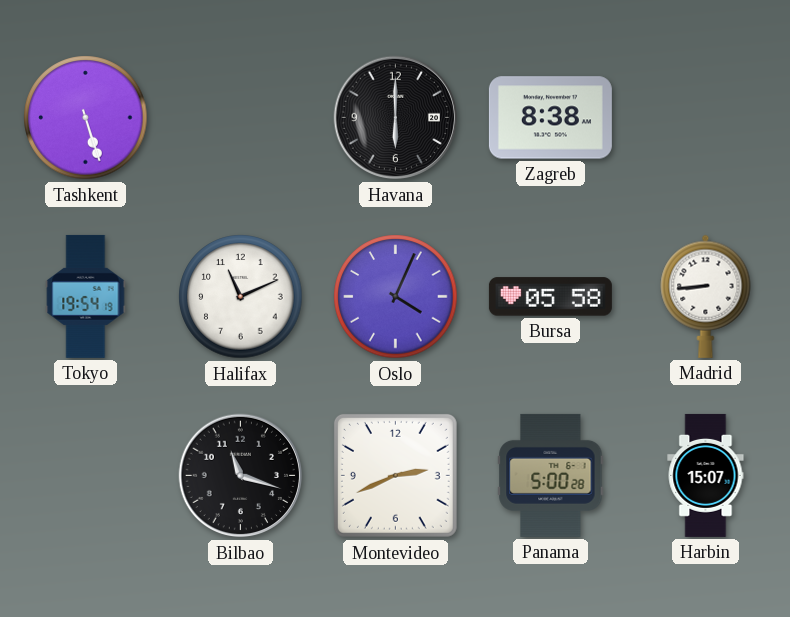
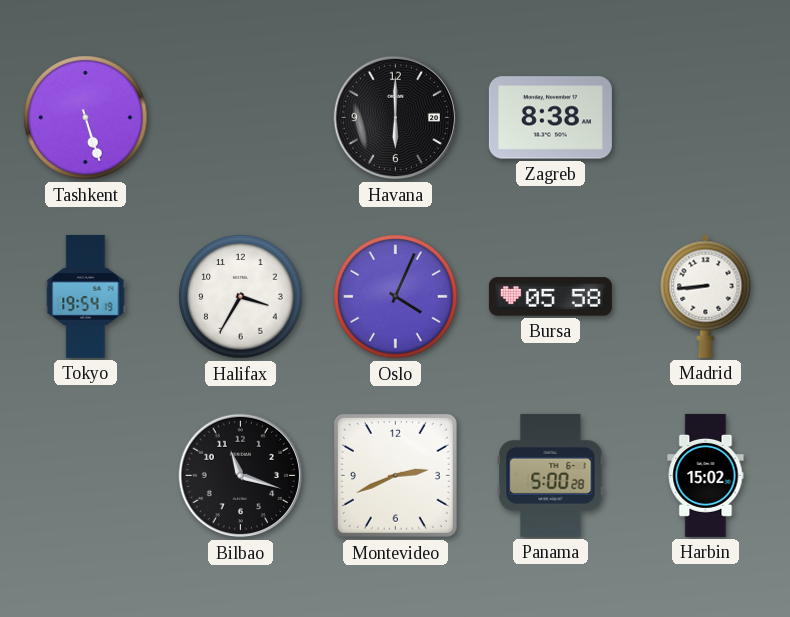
Halifax: 11:11 -> 3:35 (241, 297)
Harbin: 15:07 -> 15:02 (706, 475)
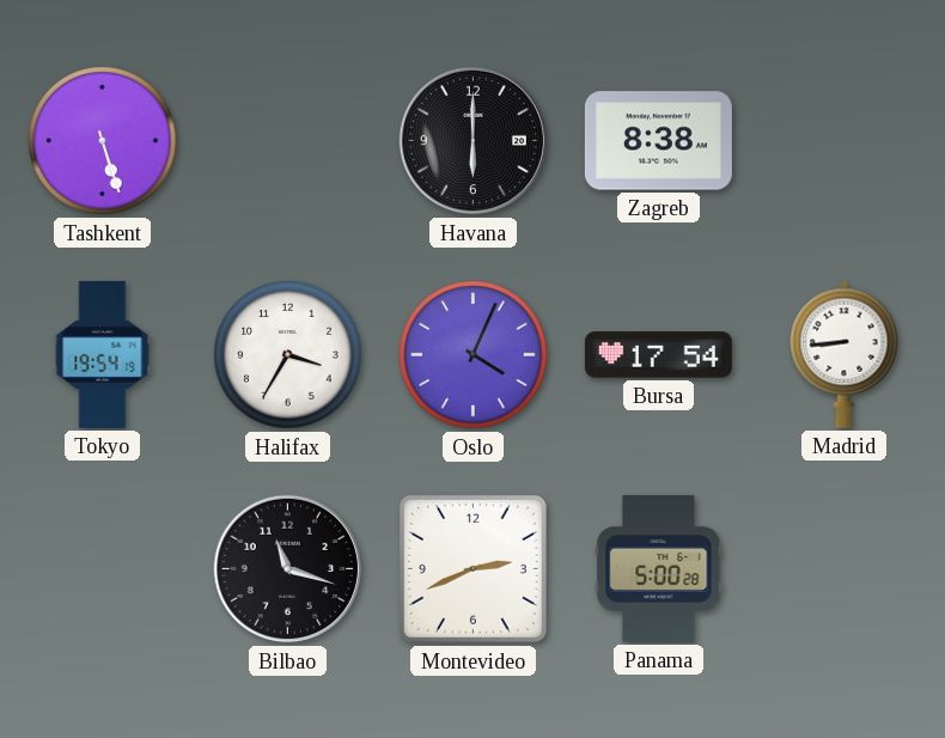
Bursa: 05:58 -> 17:54 (658, 355)
Harbin: 15:02 -> none (706, 475)
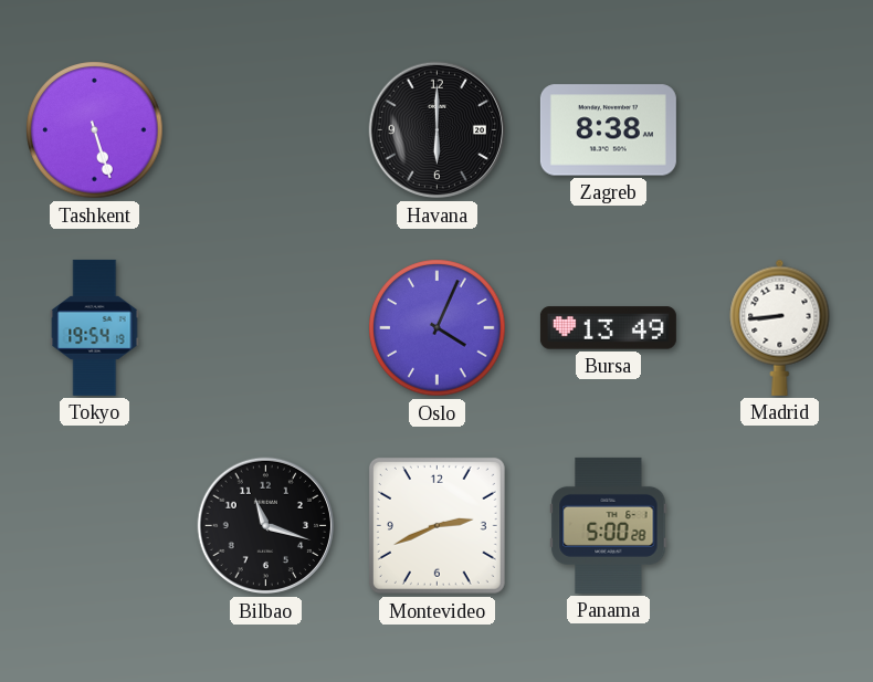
Halifax: 3:35 -> none (288, 355)
Bursa: 17:54 -> 13:49 (608, 328)
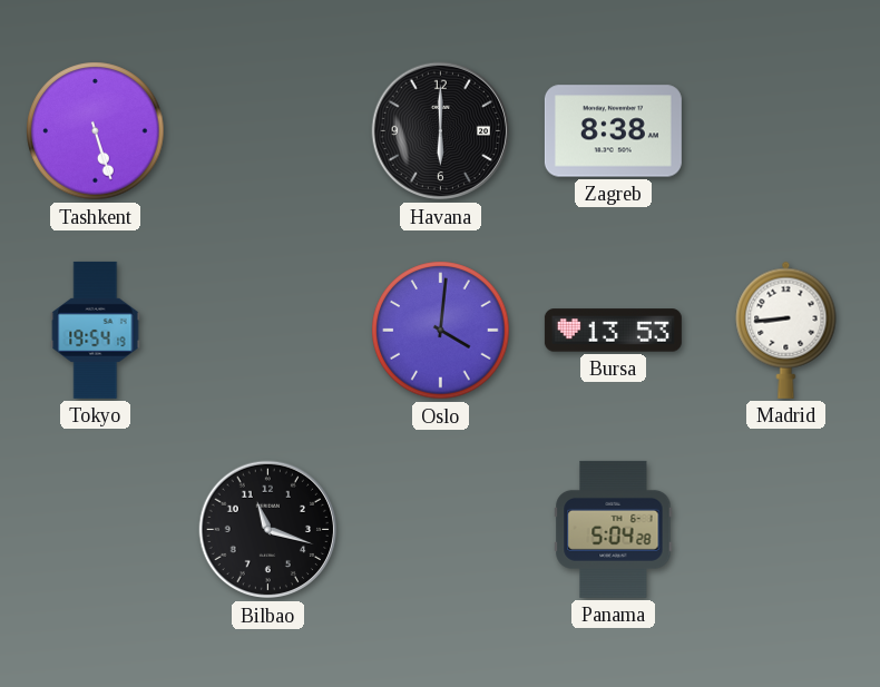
Oslo: 4:04 -> 4:01 (441, 331)
Bursa: 13:49 -> 13:53 (613, 331)
Montevideo: 2:41 -> none (436, 525)
Panama: 5:00 -> 5:04 (614, 529)
